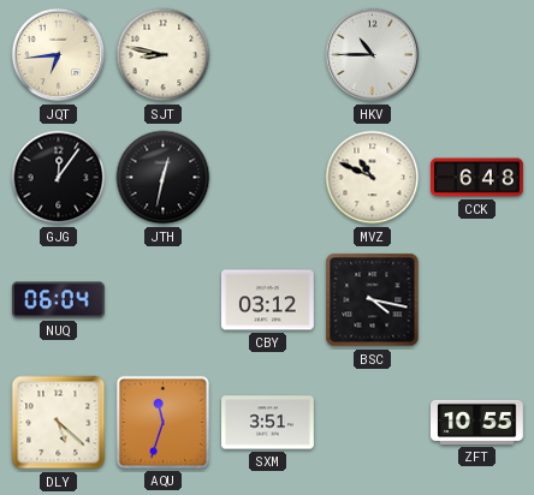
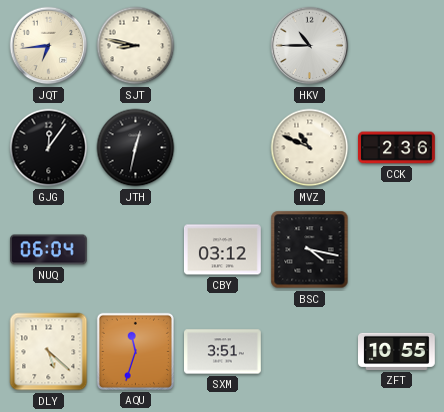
CCK: 6:48 -> 2:36 (397, 148)
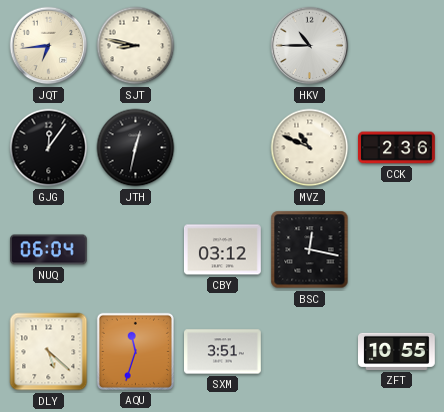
BSC: 4:17 -> 12:17 (310, 250)
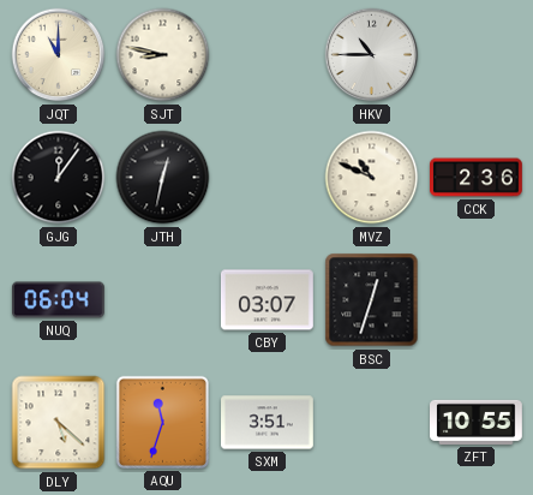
JQT: 6:44 -> 11:00 (59, 55)
CBY: 03:12 -> 03:07 (268, 300)
BSC: 12:17 -> 12:33 (372, 300)
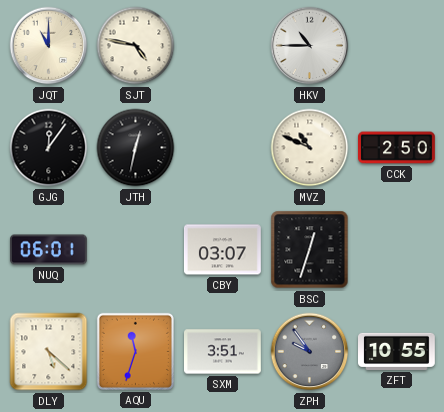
SJT: 8:47 -> 4:47 (136, 46)
CCK: 2:36 -> 2:50 (397, 148)
NUQ: 06:04 -> 06:01 (49, 250)
ZPH: none -> 9:54 (310, 352)
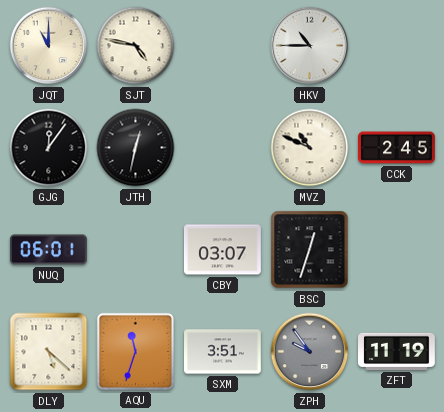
CCK: 2:50 -> 2:45 (397, 148)
ZFT: 10:55 -> 11:19 (397, 351)
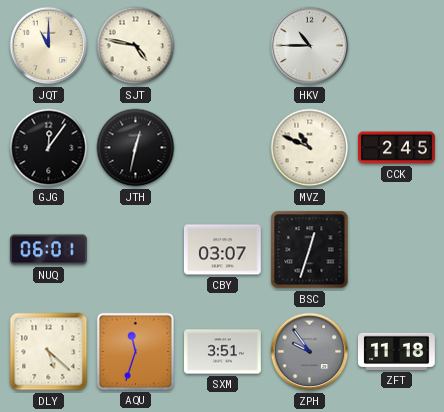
ZFT: 11:19 -> 11:18 (397, 351)
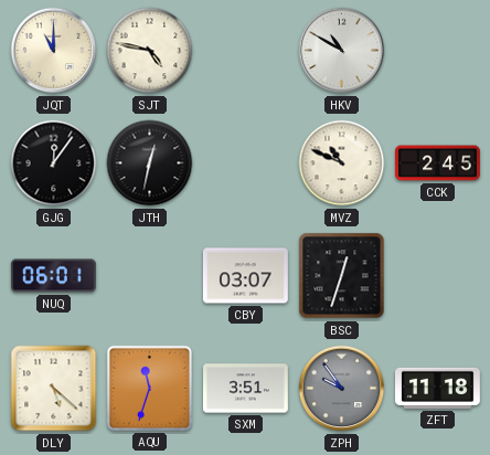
HKV: 10:45 -> 10:50 (342, 51)
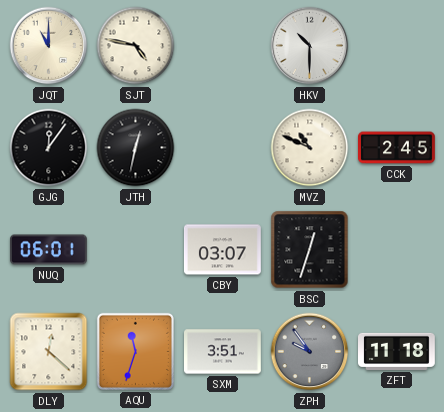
HKV: 10:50 -> 10:30 (310, 46)
DLY: 5:22 -> 12:22 (49, 352)
